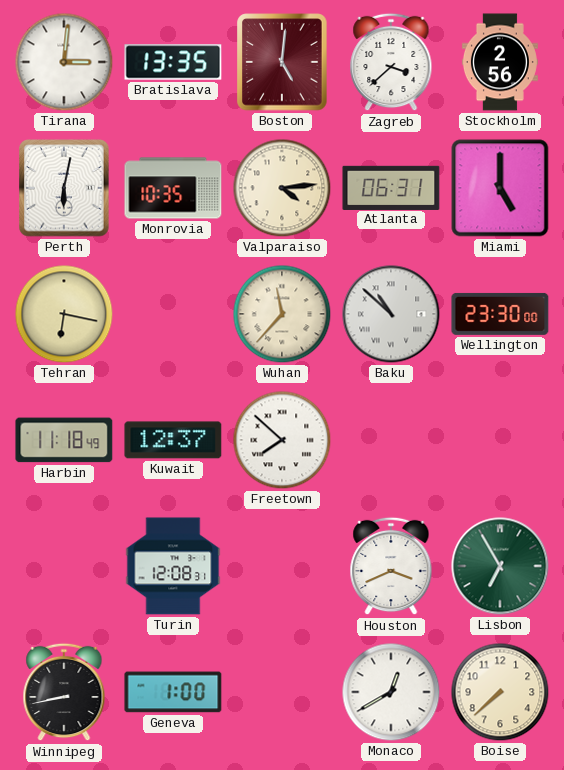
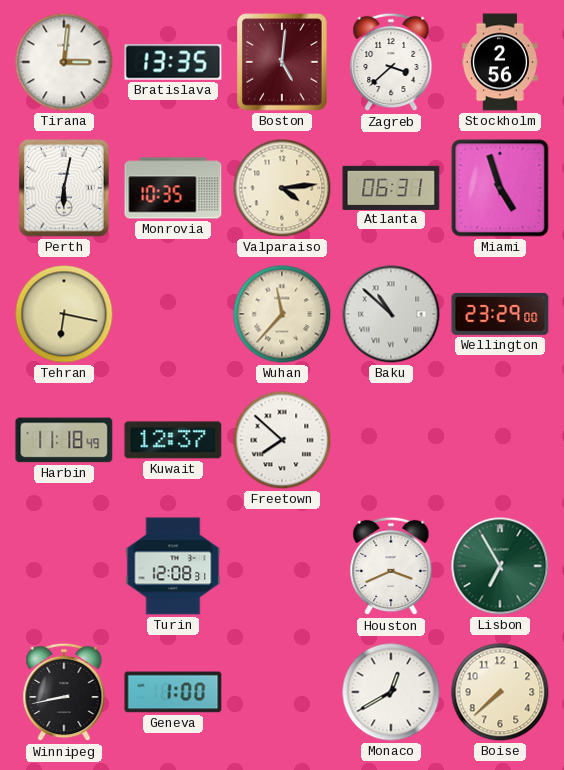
Miami: 5:00 -> 4:57 (500, 188)
Wellington: 23:30 -> 23:29 (500, 314)
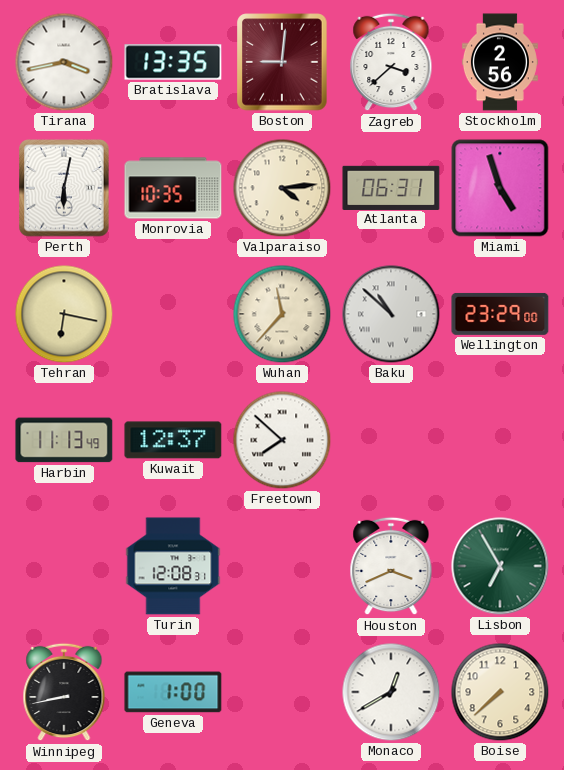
Tirana: 3:01 -> 3:43 (64, 62)
Boston: 5:01 -> 9:01 (282, 62)
Harbin: 11:18 -> 11:13 (64, 440)
